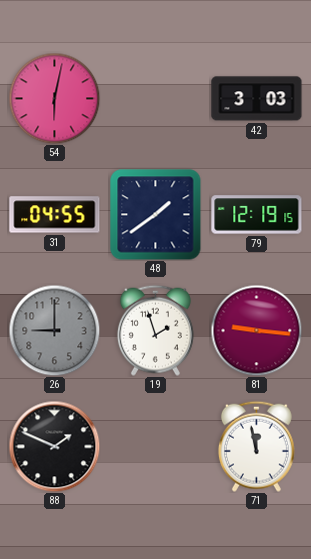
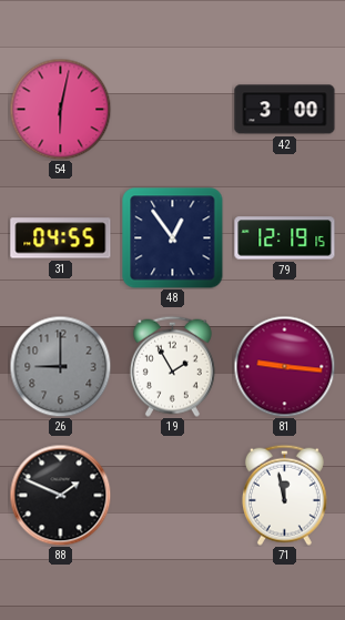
42: 3:03 -> 3:00 (285, 110)
48: 1:39 -> 12:54 (173, 238)
19: 1:57 -> 1:55 (172, 366)
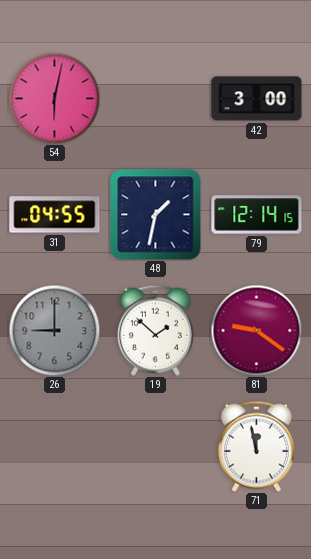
48: 12:54 -> 1:32 (156, 215)
79: 12:19 -> 12:14 (257, 215)
19: 1:55 -> 1:52 (155, 330)
81: 9:16 -> 9:21 (256, 330)
88: 1:49 -> none (60, 495)
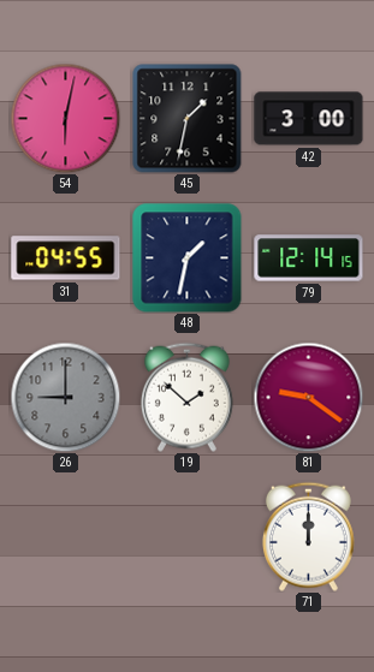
45: none -> 1:32 (188, 119)
71: 11:58 -> 12:00 (308, 536)
